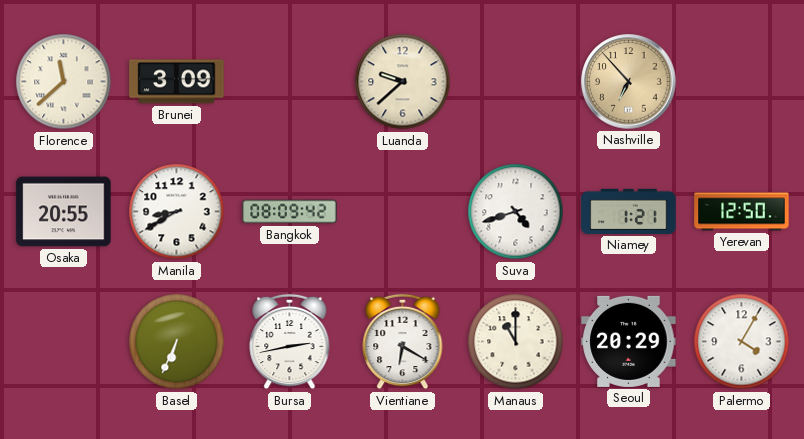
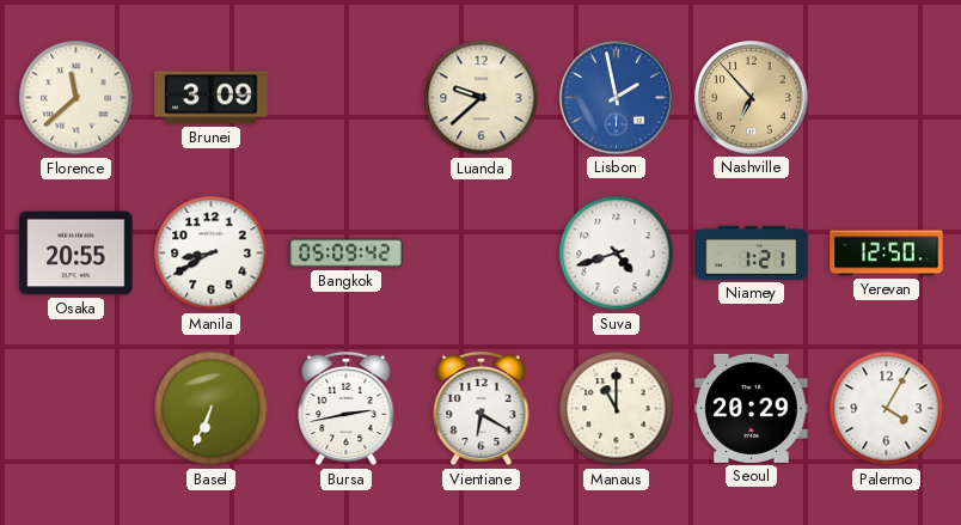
Lisbon: none -> 1:58 (617, 98)
Bangkok: 08:09 -> 05:09 (347, 254)
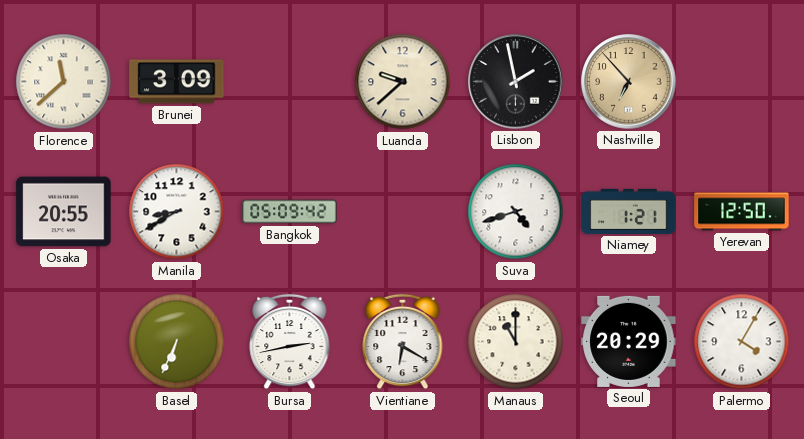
Lisbon dial: blue -> black (516, 82)
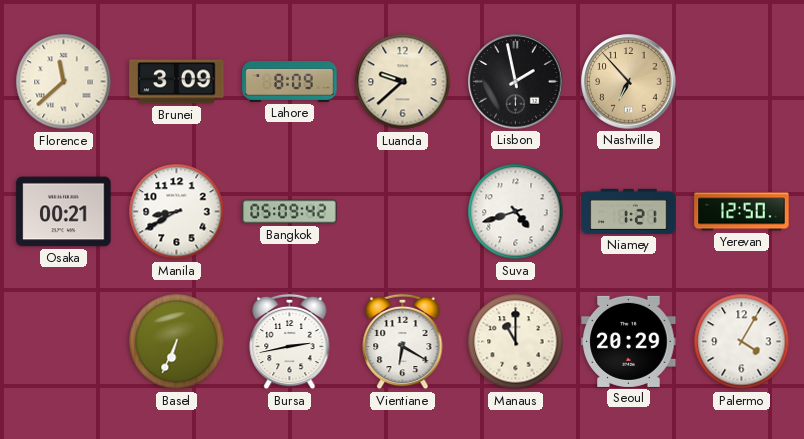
Lahore: none -> 8:09 (290, 82)
Osaka: 20:55 -> 00:21 (64, 212)
